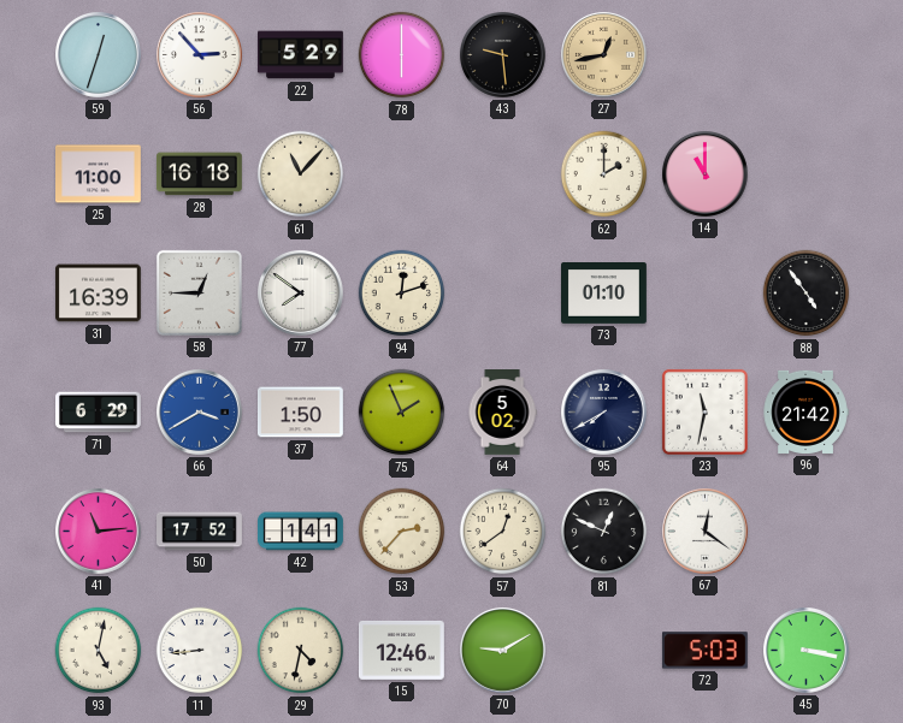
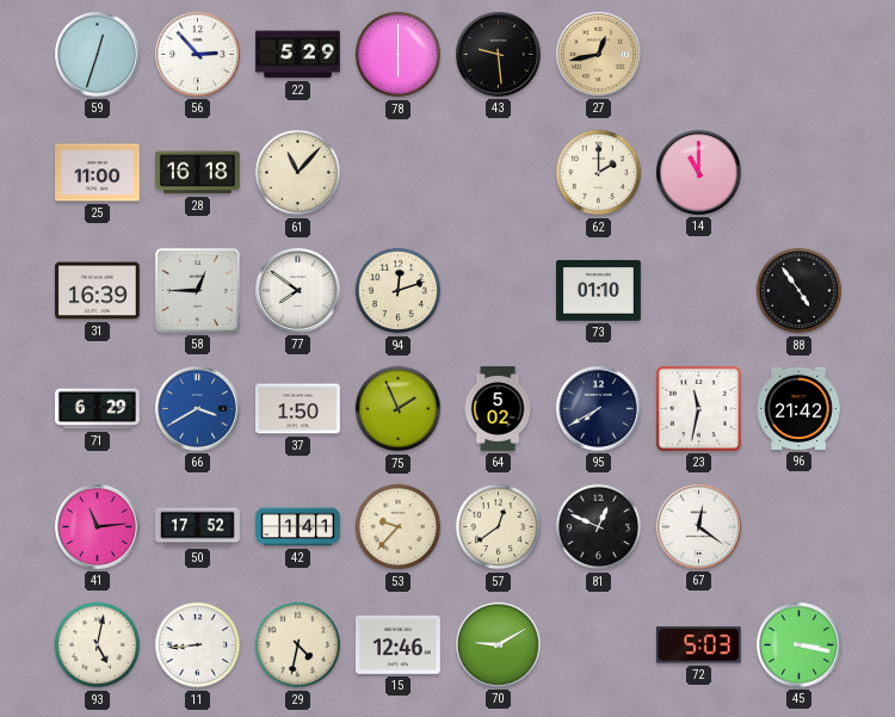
53: 2:37 -> 9:37 (399, 527)
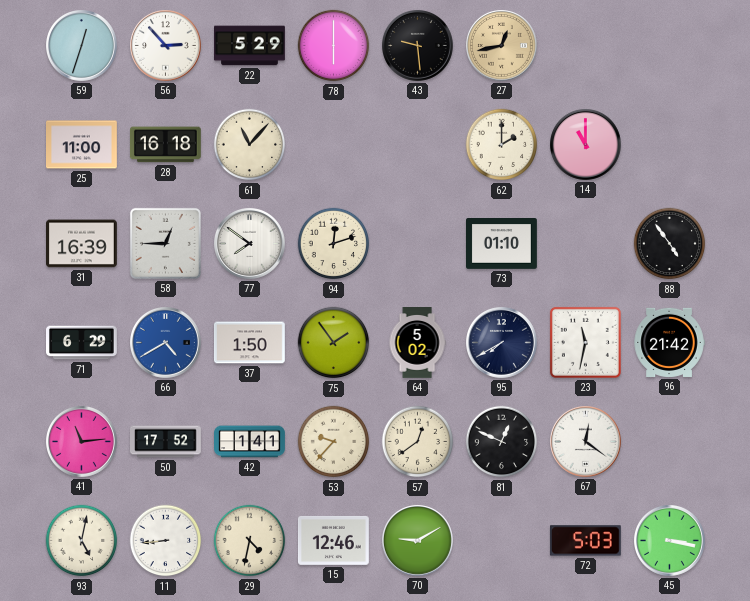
66: 3:40 -> 4:40 (166, 343)
75: 1:56 -> 1:54 (334, 343)
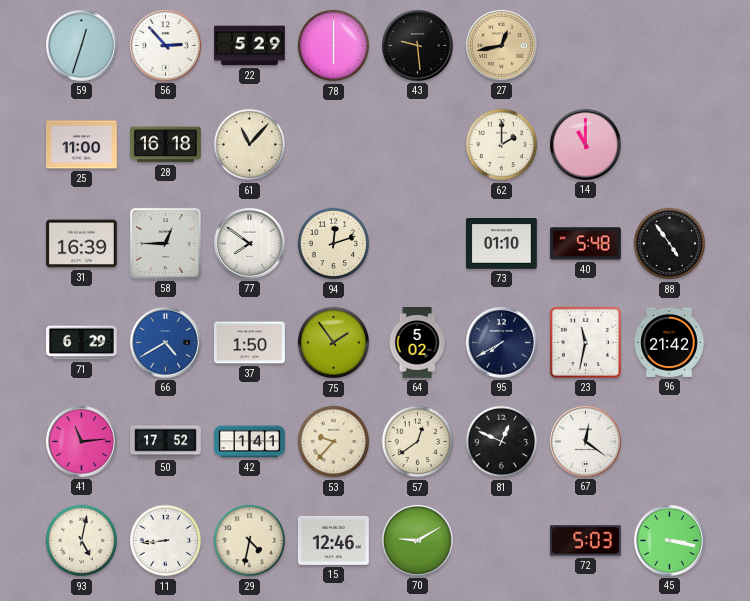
40: none -> 5:48 (585, 244)
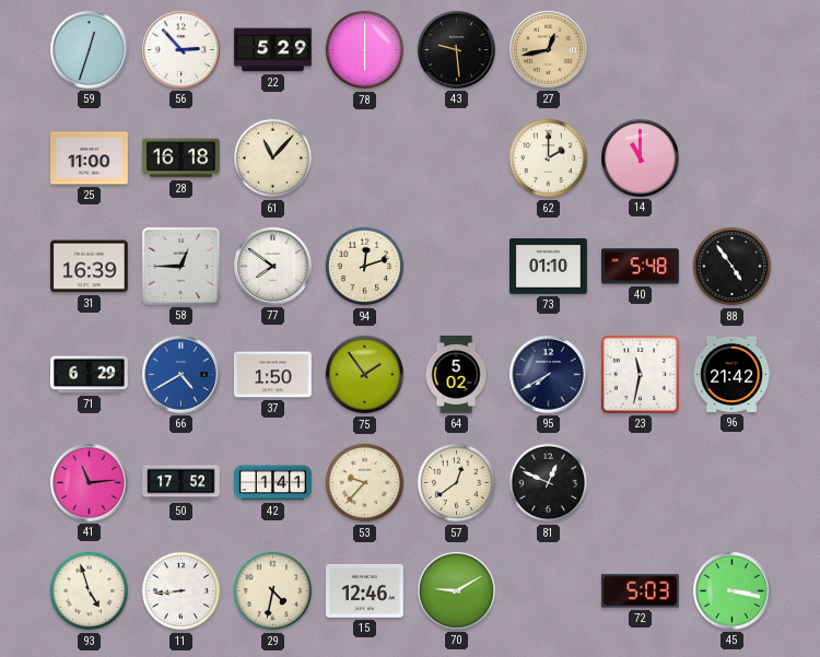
67: 12:21 -> none (586, 442)
93: 5:02 -> 4:57 (90, 591)
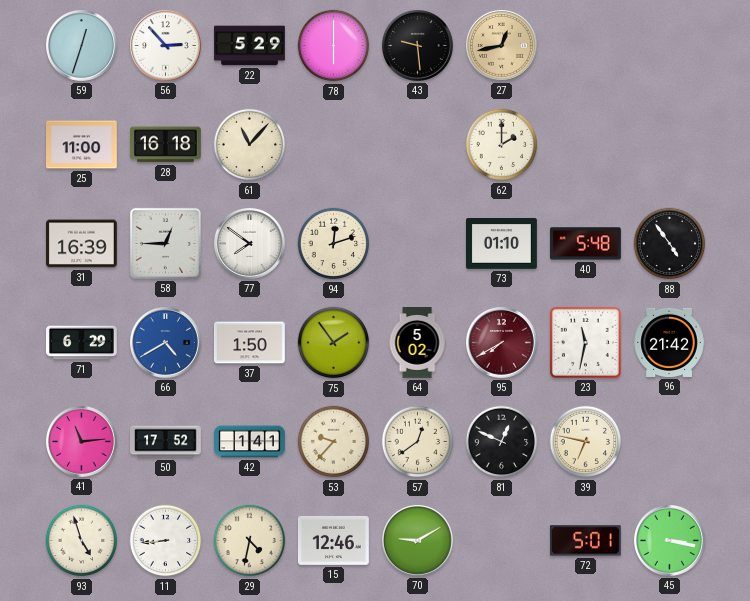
14: 11:00 -> none (641, 159)
95 dial: navy -> burgundy (502, 343)
39: none -> 6:47 (586, 442)
72: 5:03 -> 5:01 (585, 541)
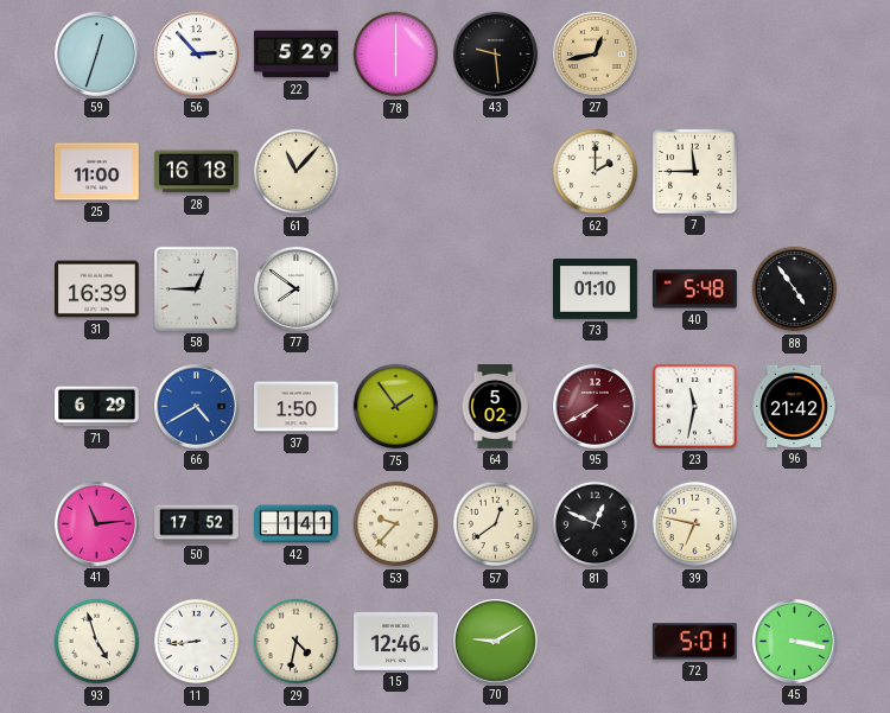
7: none -> 11:45 (694, 171)
94: 12:12 -> none (334, 244)
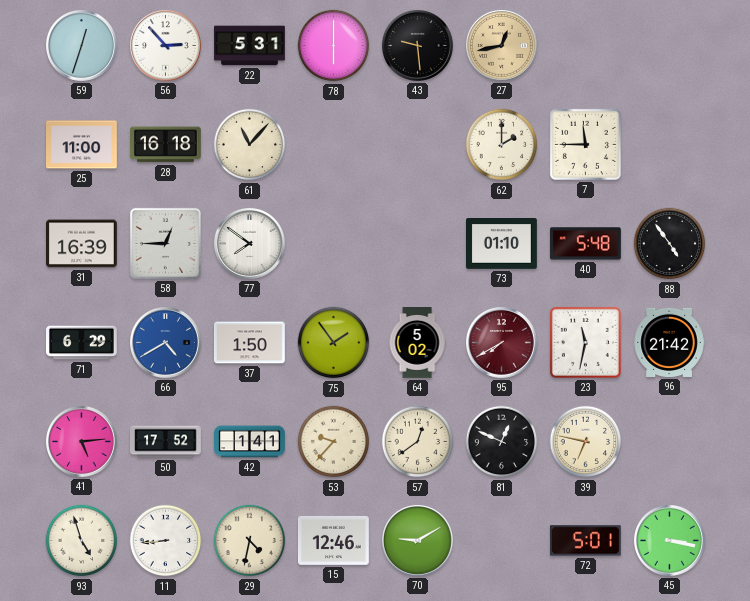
22: 5:29 -> 5:31 (250, 46)
41: 11:14 -> 5:14 (82, 442)
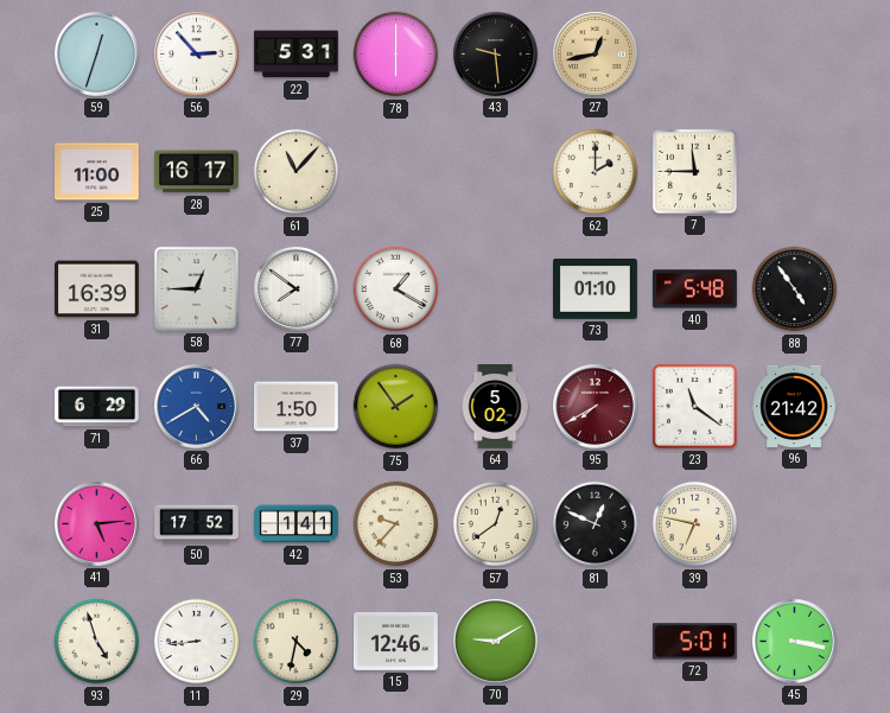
28: 16:18 -> 16:17 (196, 172)
68: none -> 1:20 (396, 289)
23: 11:32 -> 11:21 (694, 406)
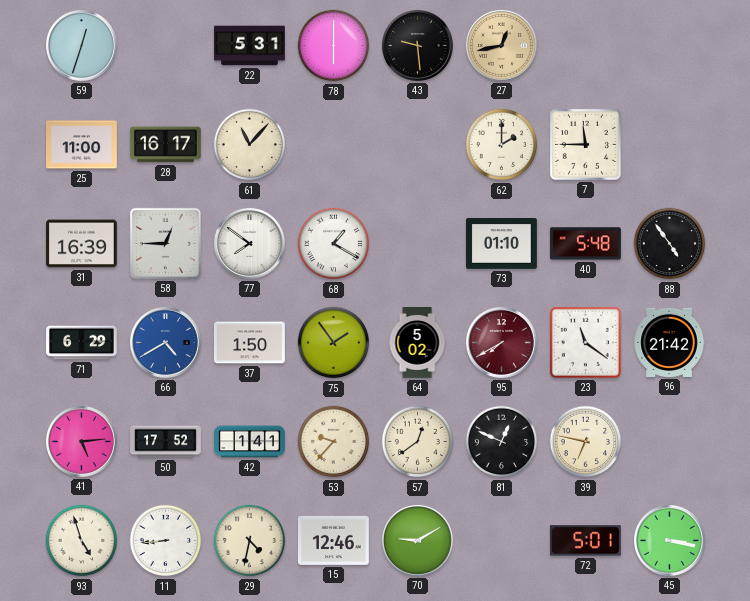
56: 2:53 -> none (197, 55)
